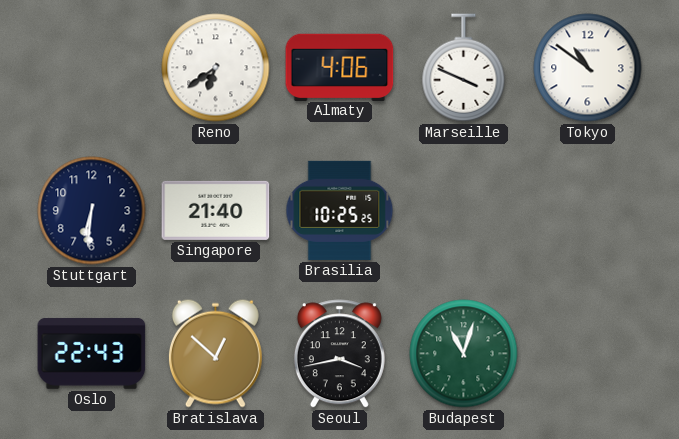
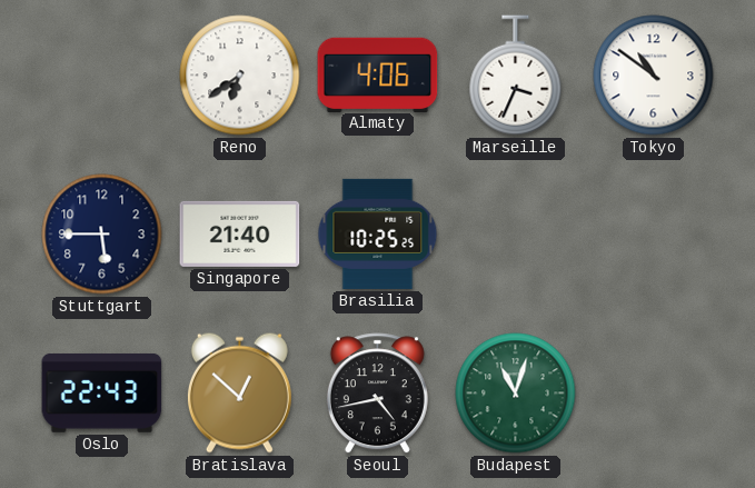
Marseille: 3:49 -> 3:34 (516, 76)
Stuttgart: 6:31 -> 5:45 (102, 235)
Seoul: 3:43 -> 4:43 (377, 394)
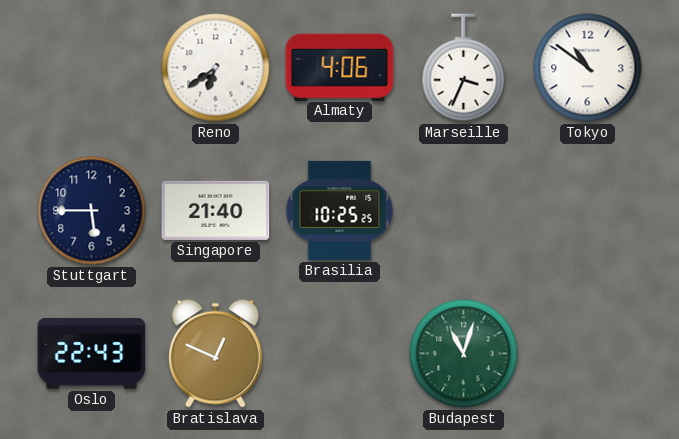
Bratislava: 12:52 -> 12:49 (215, 353)
Seoul: 4:43 -> none (377, 394)
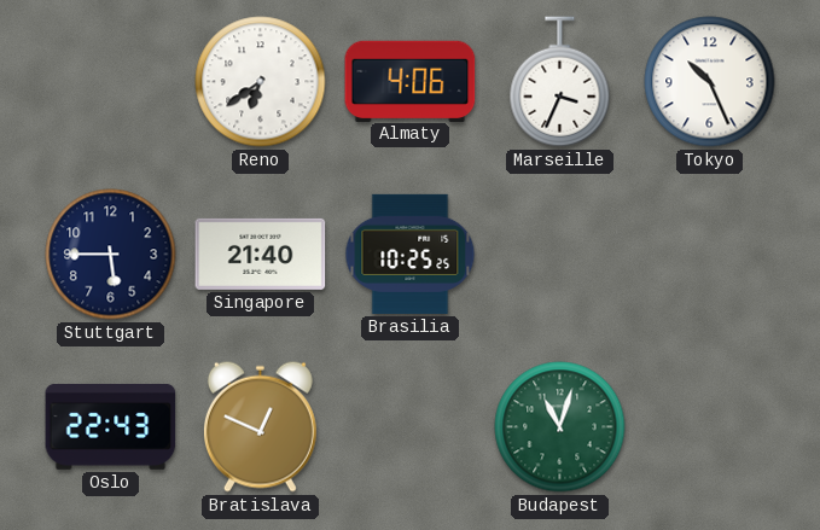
Tokyo: 10:51 -> 10:26 (710, 82)
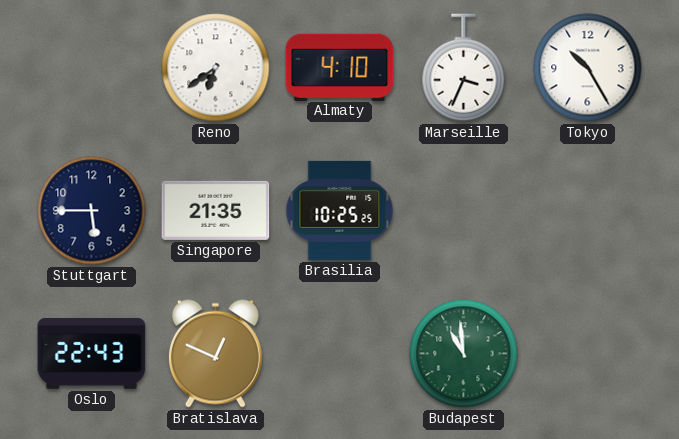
Almaty: 4:06 -> 4:10 (340, 67)
Tokyo: 10:26 -> 10:25 (588, 68)
Singapore: 21:40 -> 21:35 (216, 210)
Budapest: 11:03 -> 10:59 (464, 354)
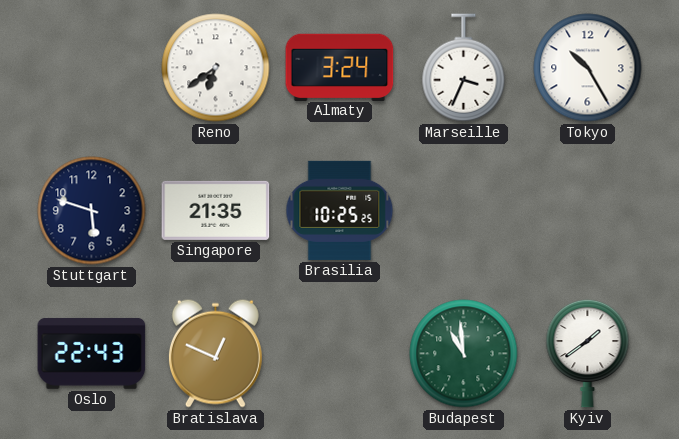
Almaty: 4:10 -> 3:24 (340, 67)
Stuttgart: 5:45 -> 5:48 (92, 211)
Kyiv: none -> 1:39 (588, 353)
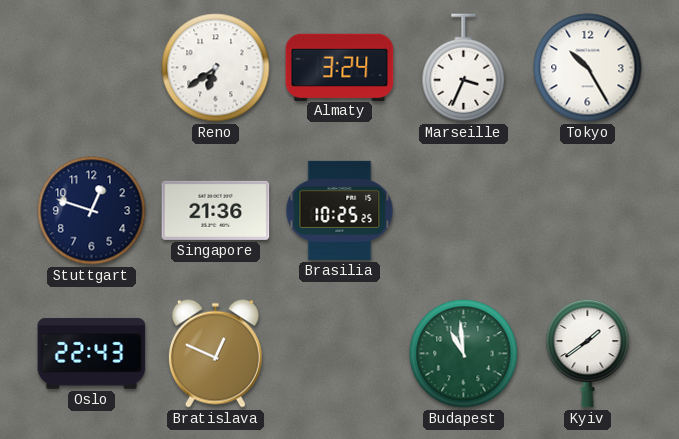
Stuttgart: 5:48 -> 12:48 (92, 211)
Singapore: 21:35 -> 21:36 (216, 210)
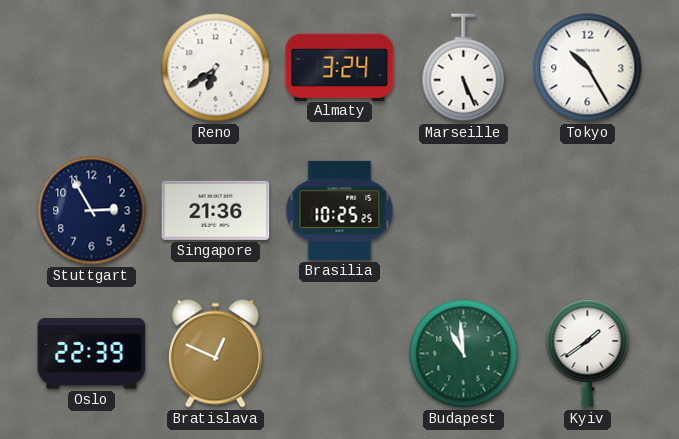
Marseille: 3:34 -> 5:26 (464, 68)
Stuttgart: 12:48 -> 2:55 (92, 211)
Oslo: 22:43 -> 22:39 (92, 353)
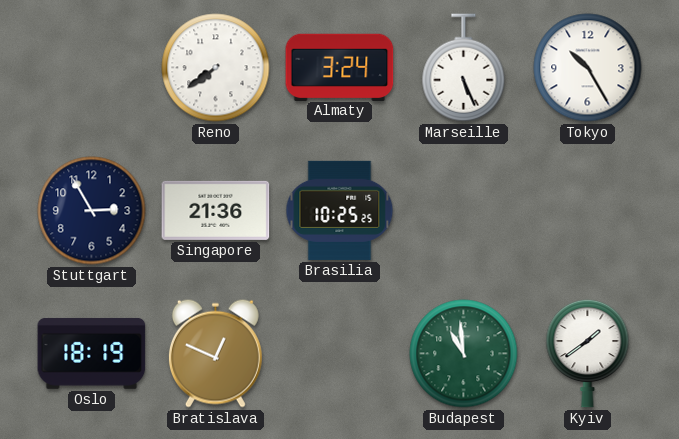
Reno: 6:39 -> 7:39 (216, 68)
Oslo: 22:39 -> 18:19 (92, 353)
